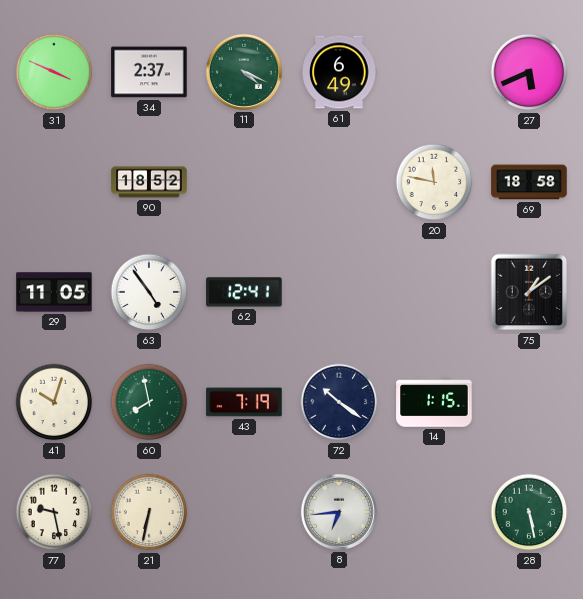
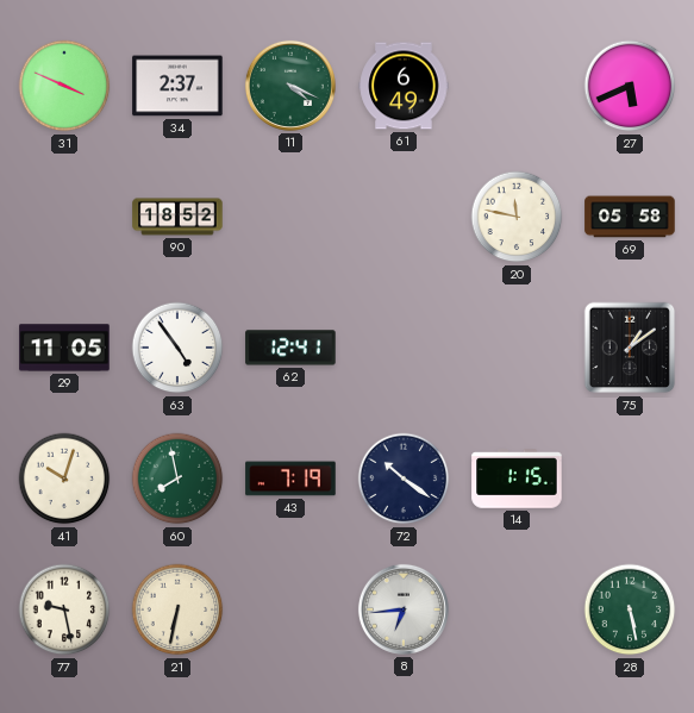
69: 18:58 -> 05:58 (630, 217)
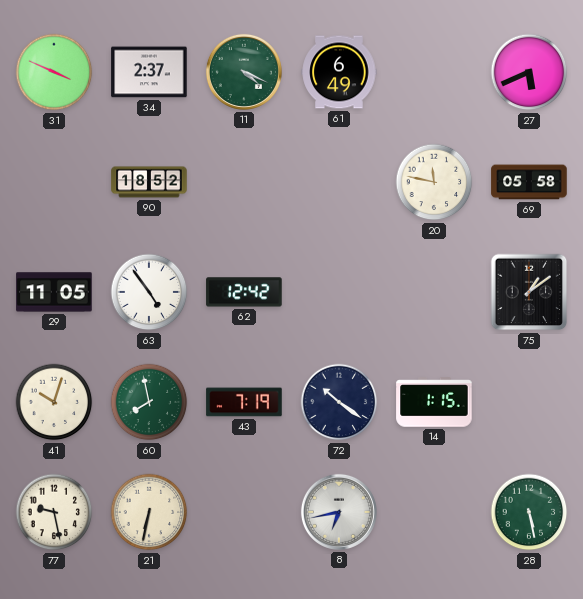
62: 12:41 -> 12:42 (244, 292)
8: 6:44 -> 6:43 (339, 512)
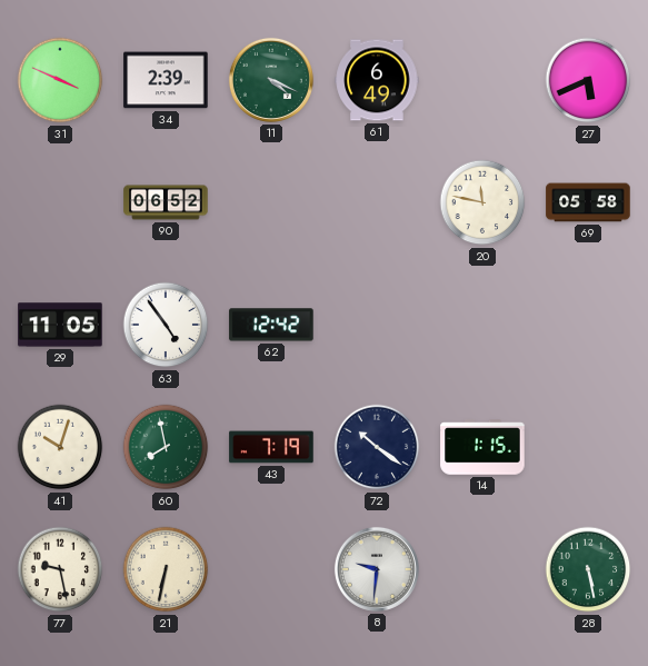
34: 2:37 -> 2:39 (166, 80)
90: 18:52 -> 06:52 (166, 202)
75: 1:09 -> none (529, 292)
8: 6:43 -> 9:31 (377, 569)
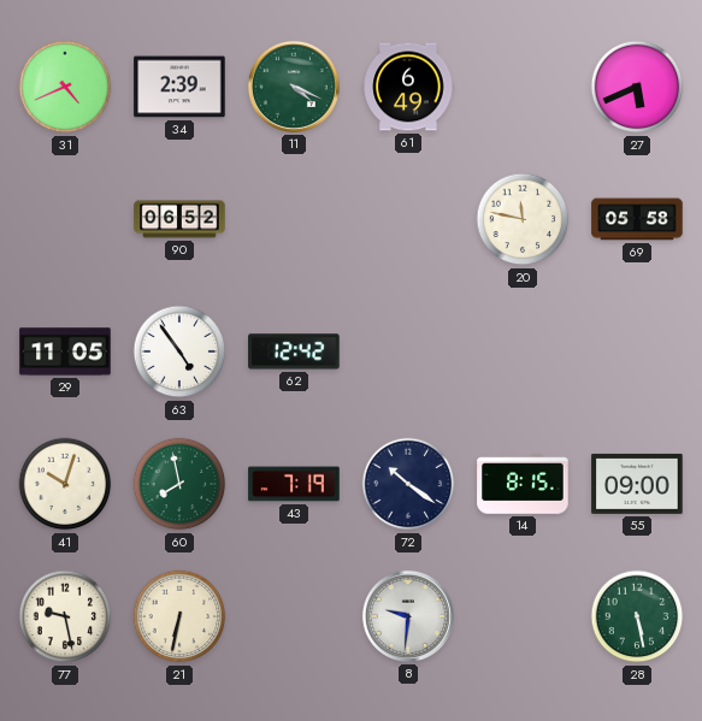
31: 3:49 -> 4:41 (65, 87)
14: 1:15 -> 8:15 (523, 484)
55: none -> 09:00 (637, 484)
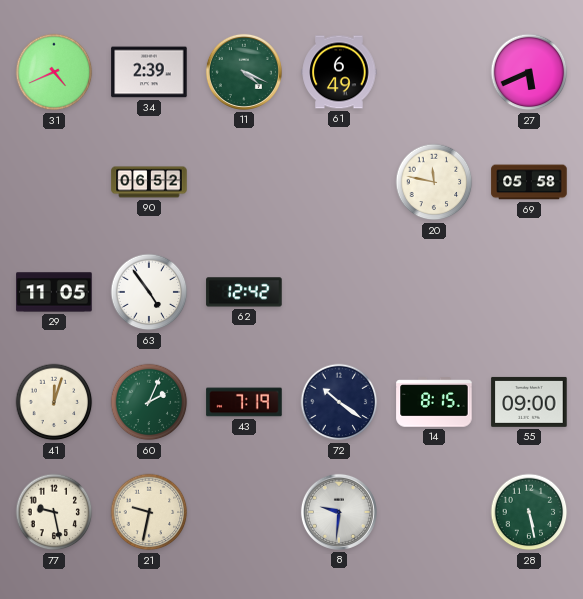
41: 10:03 -> 12:03 (54, 402)
60: 7:58 -> 2:04 (149, 402)
21: 6:32 -> 9:32 (149, 512)
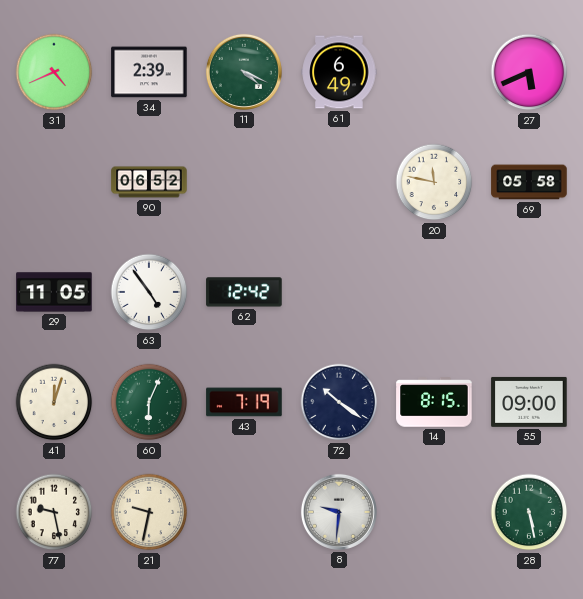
60: 2:04 -> 6:04 (149, 402)
